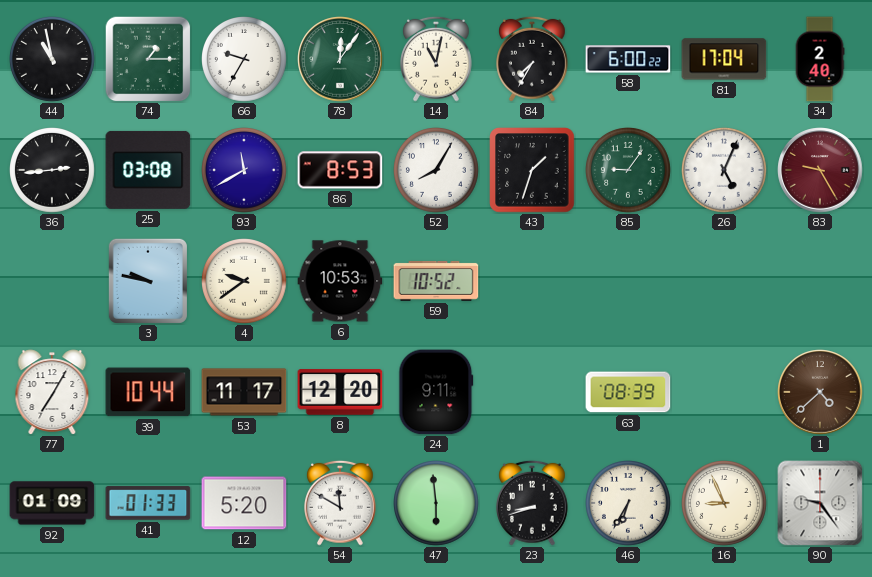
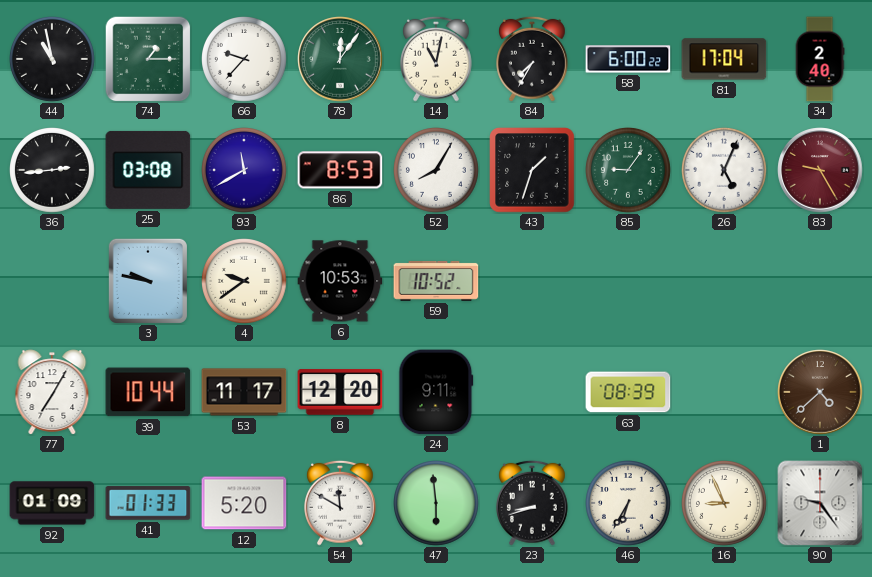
66: 9:35 -> 9:37 (245, 60)
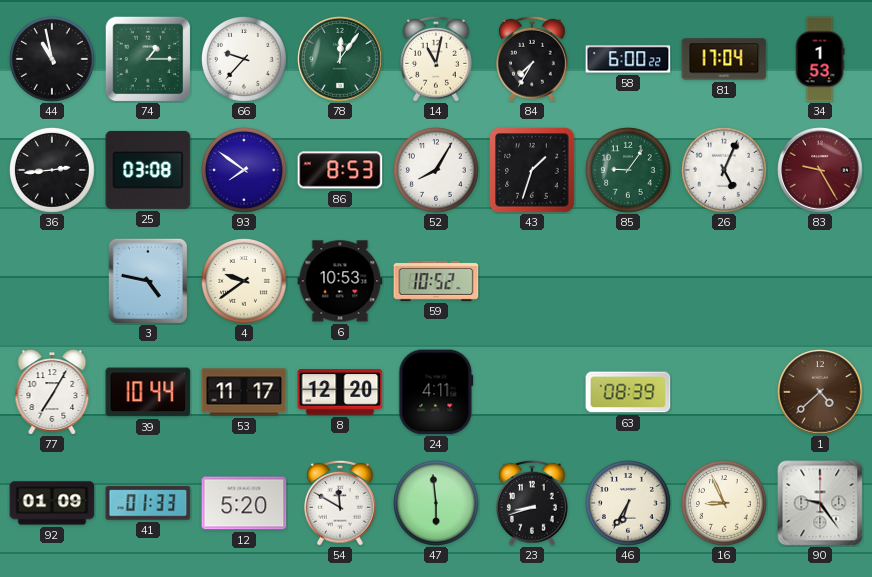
34: 2:40 -> 1:53 (820, 59)
93: 11:40 -> 7:51 (245, 171)
3: 9:47 -> 4:47 (148, 281)
24: 9:11 -> 4:11 (436, 392)
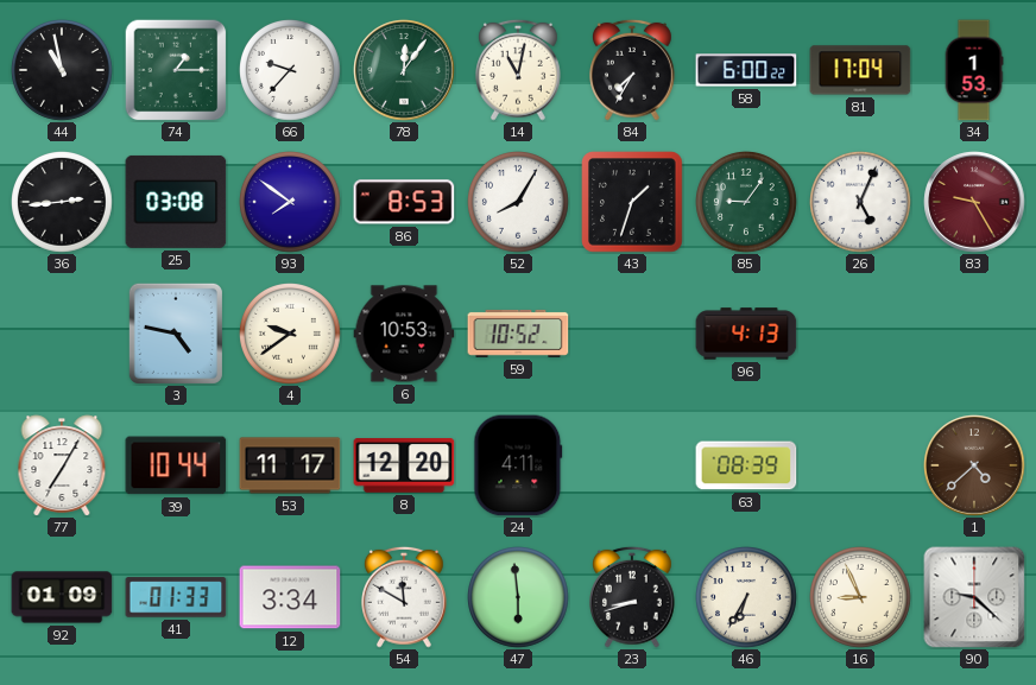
96: none -> 4:13 (746, 334)
12: 5:20 -> 3:34 (290, 597)
90: 9:24 -> 9:22 (974, 597)
